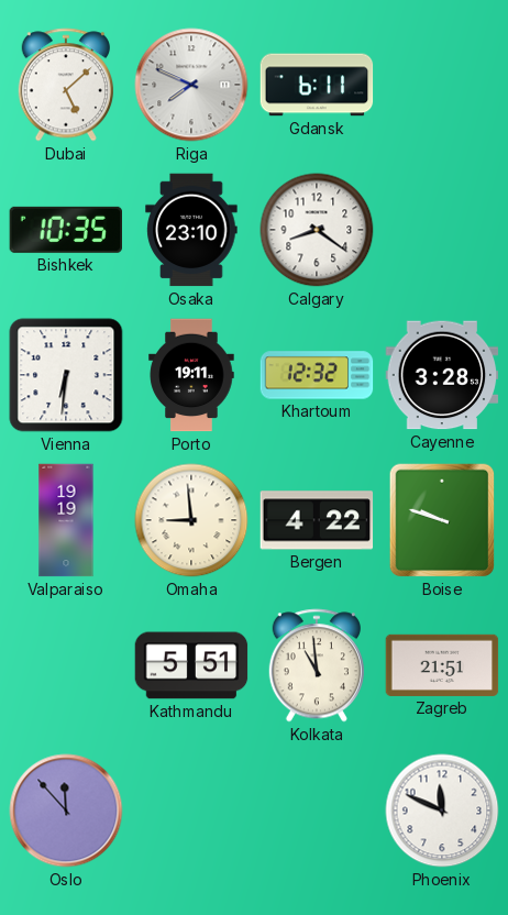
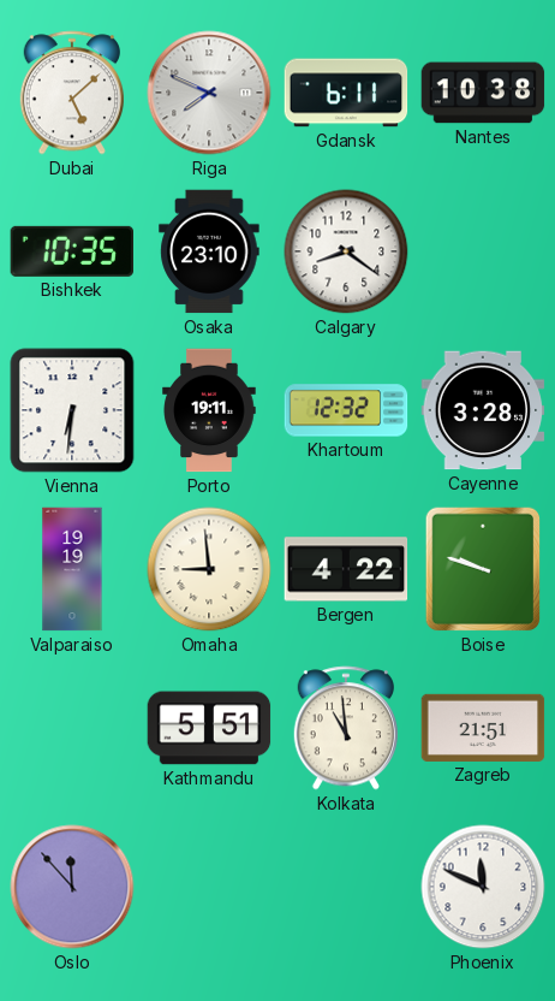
Nantes: none -> 10:38 (483, 93)
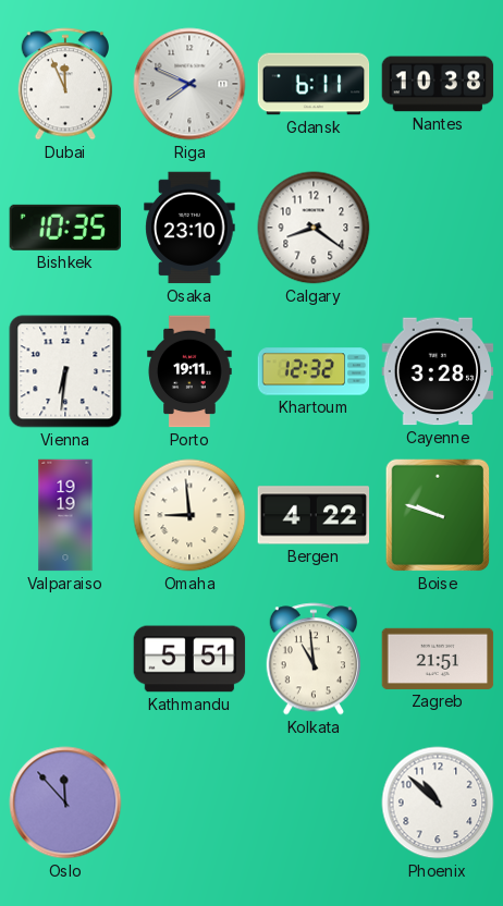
Dubai: 5:08 -> 11:56 (64, 84)
Phoenix: 11:49 -> 10:52 (438, 803)
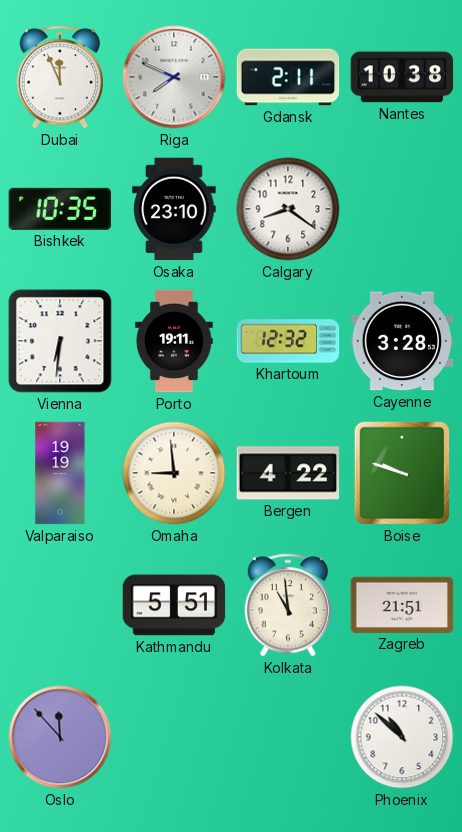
Gdansk: 6:11 -> 2:11 (288, 77)
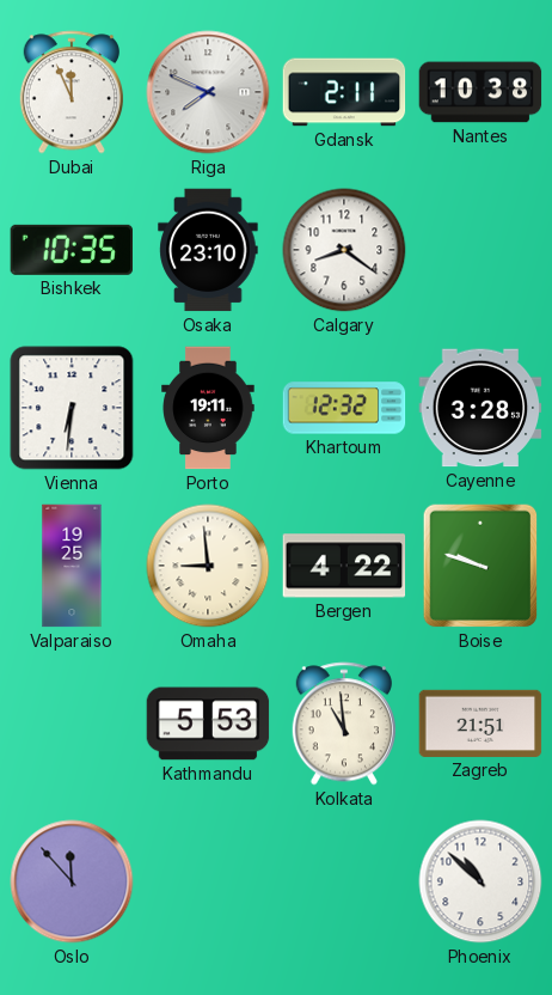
Valparaiso: 19:19 -> 19:25 (72, 566)
Kathmandu: 5:51 -> 5:53 (208, 724)
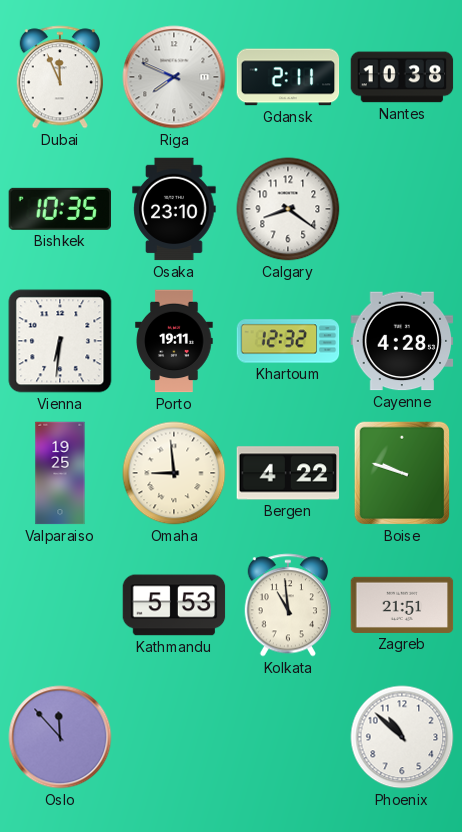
Cayenne: 3:28 -> 4:28 (402, 341)
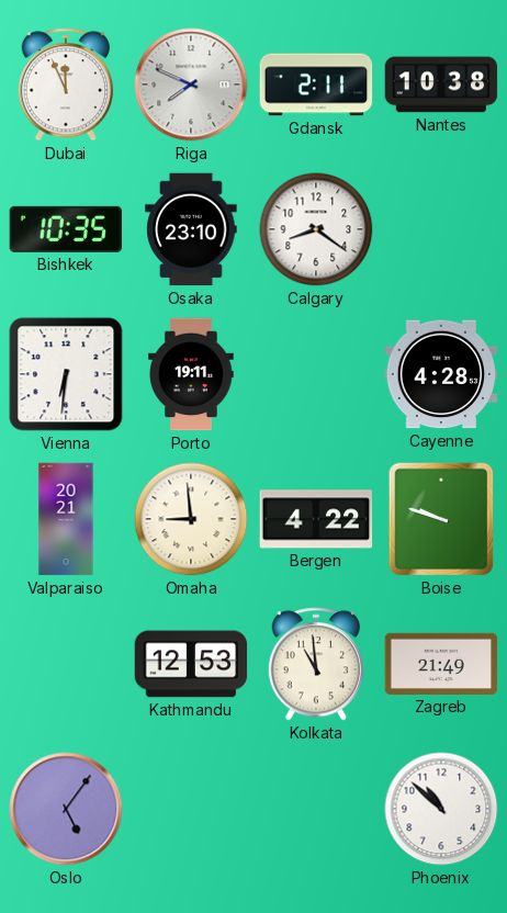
Khartoum: 12:32 -> none (288, 341)
Valparaiso: 19:25 -> 20:21 (66, 519)
Kathmandu: 5:53 -> 12:53 (191, 664)
Zagreb: 21:51 -> 21:49 (441, 664)
Oslo: 11:53 -> 5:06 (66, 809)
